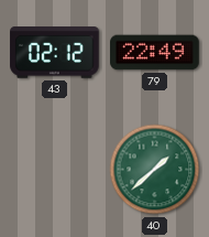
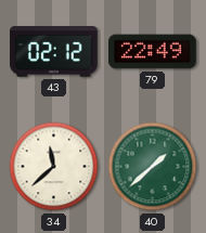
34: none -> 11:38 (54, 167)
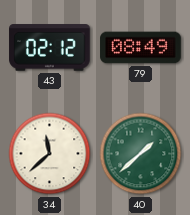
79: 22:49 -> 08:49 (141, 48)
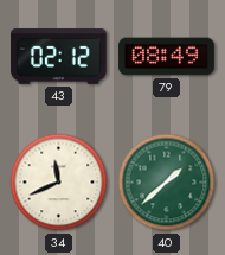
34: 11:38 -> 11:41 (59, 183)
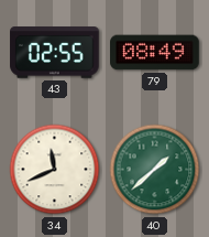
43: 02:12 -> 02:55 (55, 53)
